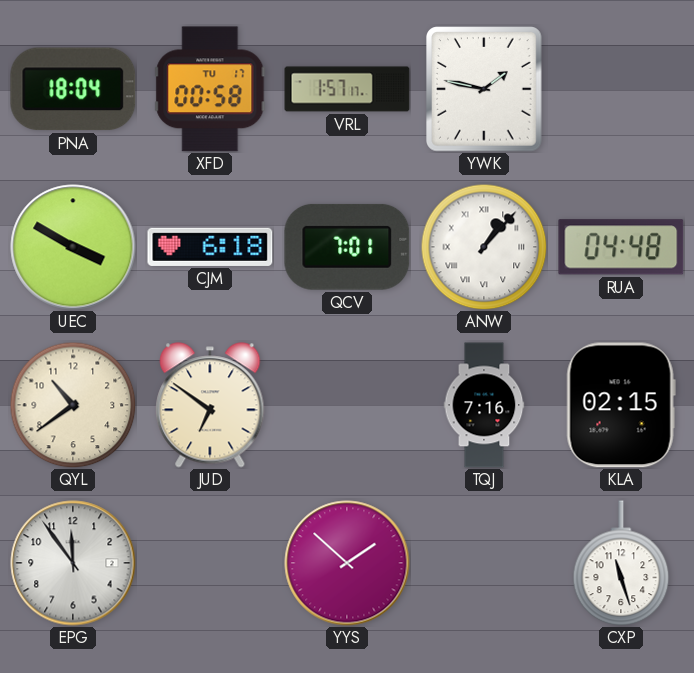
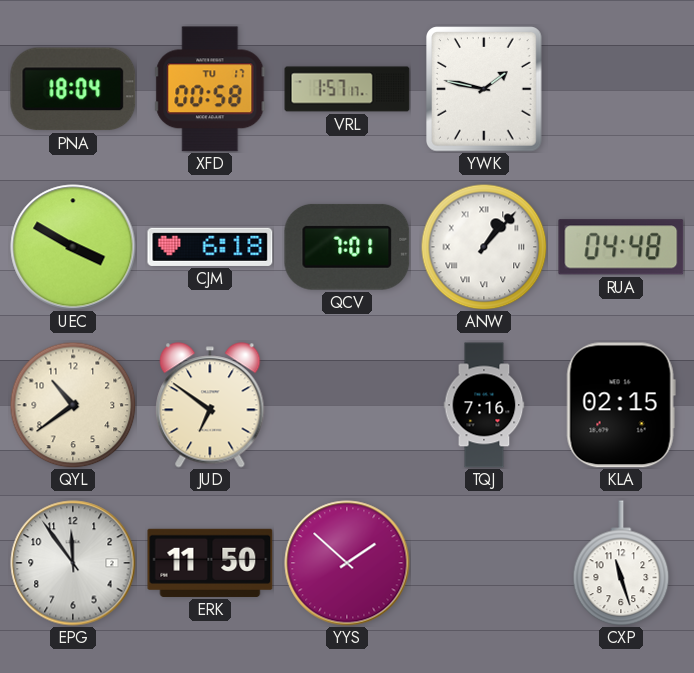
ERK: none -> 11:50 (210, 563)
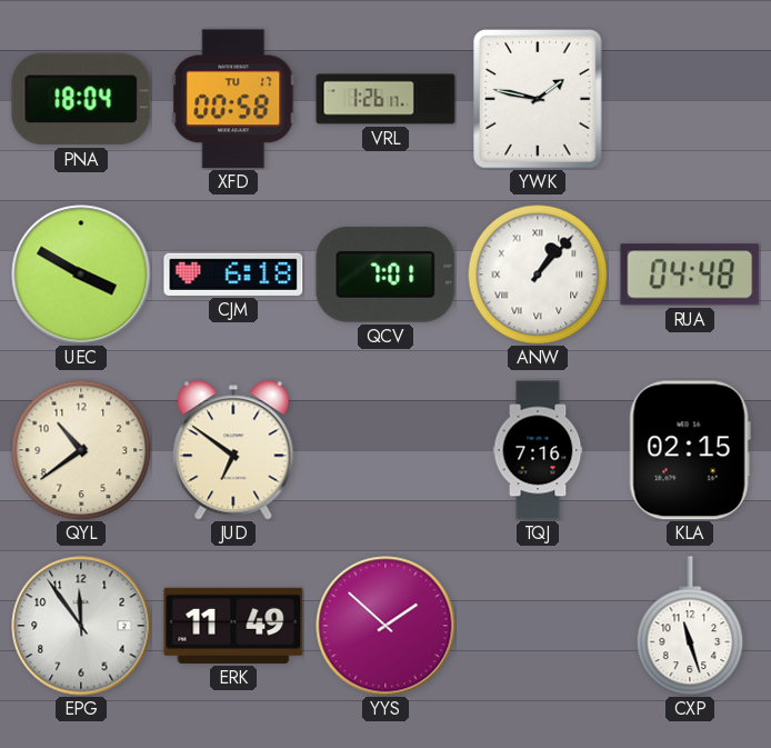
VRL: 1:57 -> 1:26 (385, 99)
ERK: 11:50 -> 11:49 (233, 626)
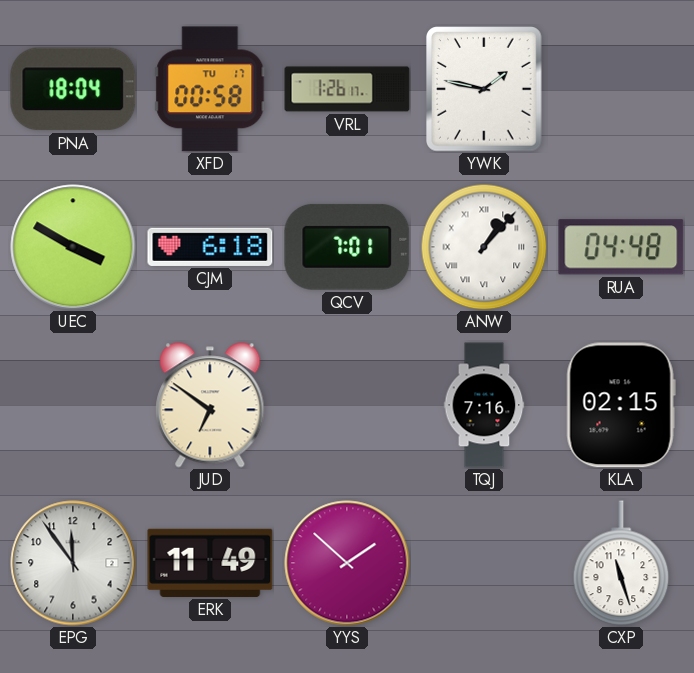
QYL: 10:39 -> none (81, 450)
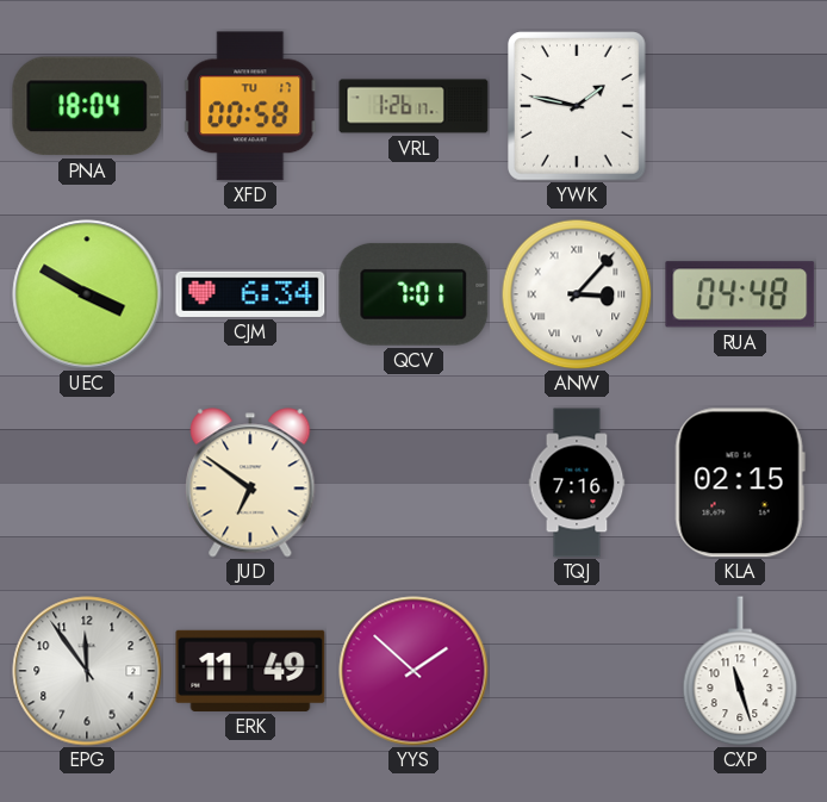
CJM: 6:18 -> 6:34 (250, 294)
ANW: 1:07 -> 3:07 (577, 294)
